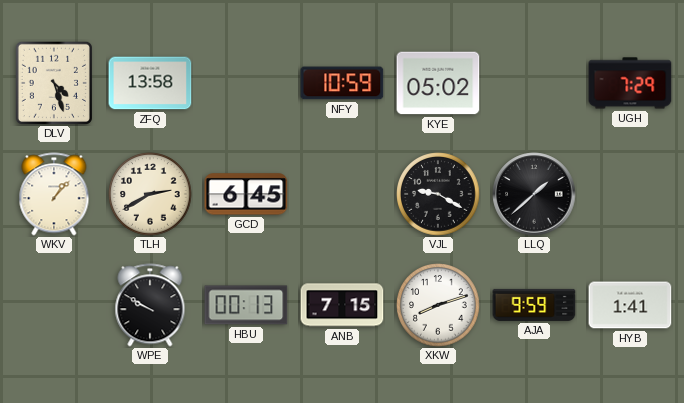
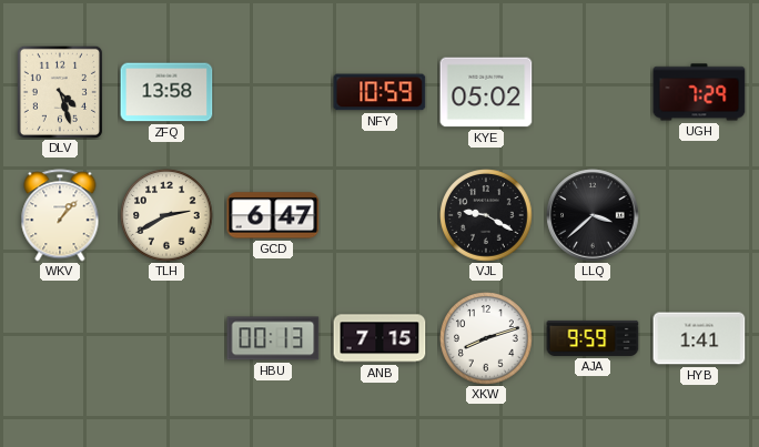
GCD: 6:45 -> 6:47 (273, 215)
LLQ: 1:38 -> 3:38 (593, 215)
WPE: 9:50 -> none (150, 305)
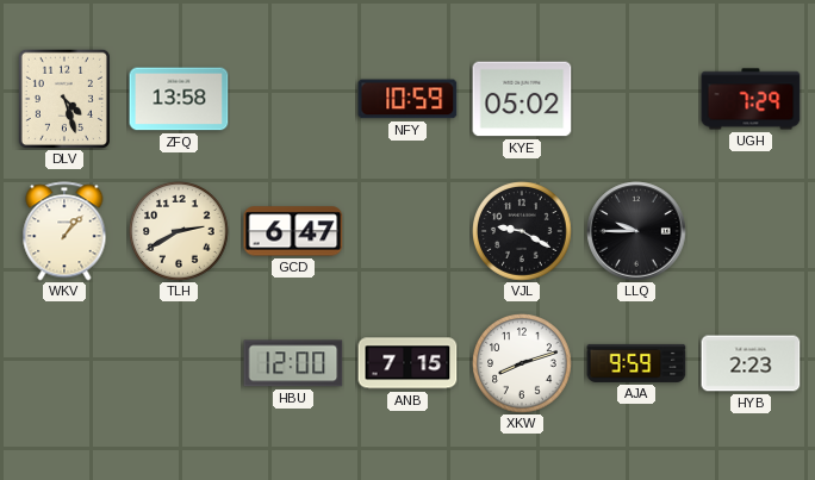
LLQ: 3:38 -> 9:45 (636, 231)
HBU: 00:13 -> 12:00 (293, 363)
HYB: 1:41 -> 2:23 (751, 363)
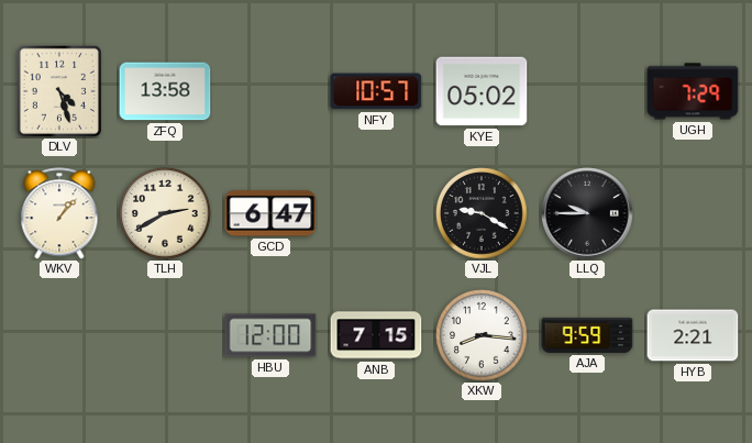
NFY: 10:59 -> 10:57 (376, 91)
XKW: 8:12 -> 8:16 (482, 335)
HYB: 2:23 -> 2:21 (693, 335)
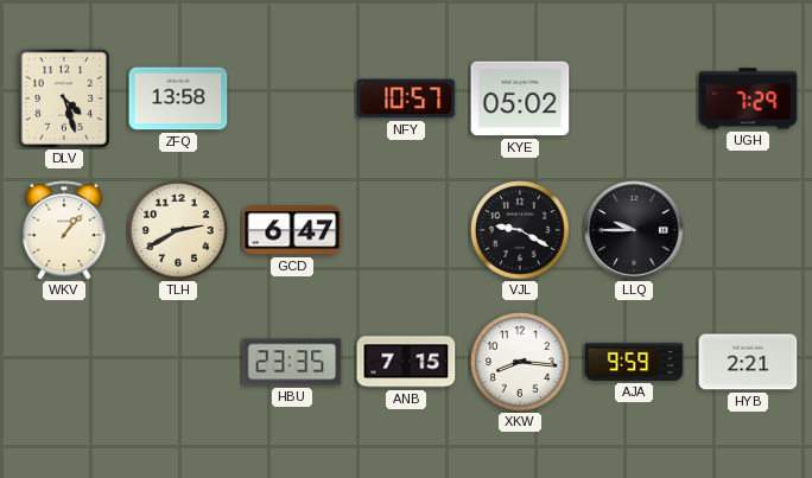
HBU: 12:00 -> 23:35 (292, 362)
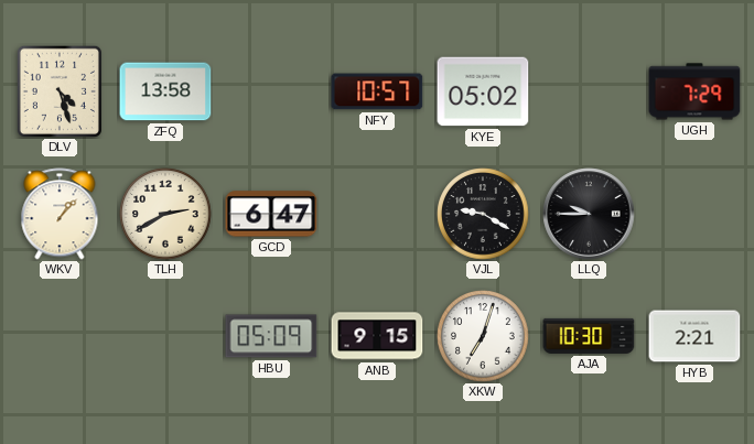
HBU: 23:35 -> 05:09 (271, 336)
ANB: 7:15 -> 9:15 (377, 336)
XKW: 8:16 -> 7:03 (483, 336)
AJA: 9:59 -> 10:30 (589, 336)
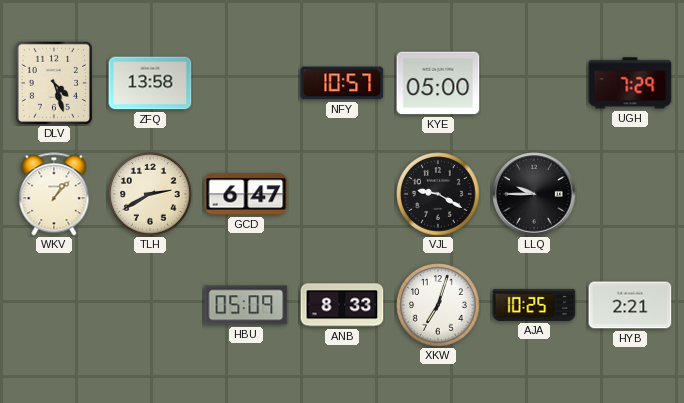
KYE: 05:02 -> 05:00 (438, 83)
ANB: 9:15 -> 8:33 (342, 305)
AJA: 10:30 -> 10:25 (534, 305)
